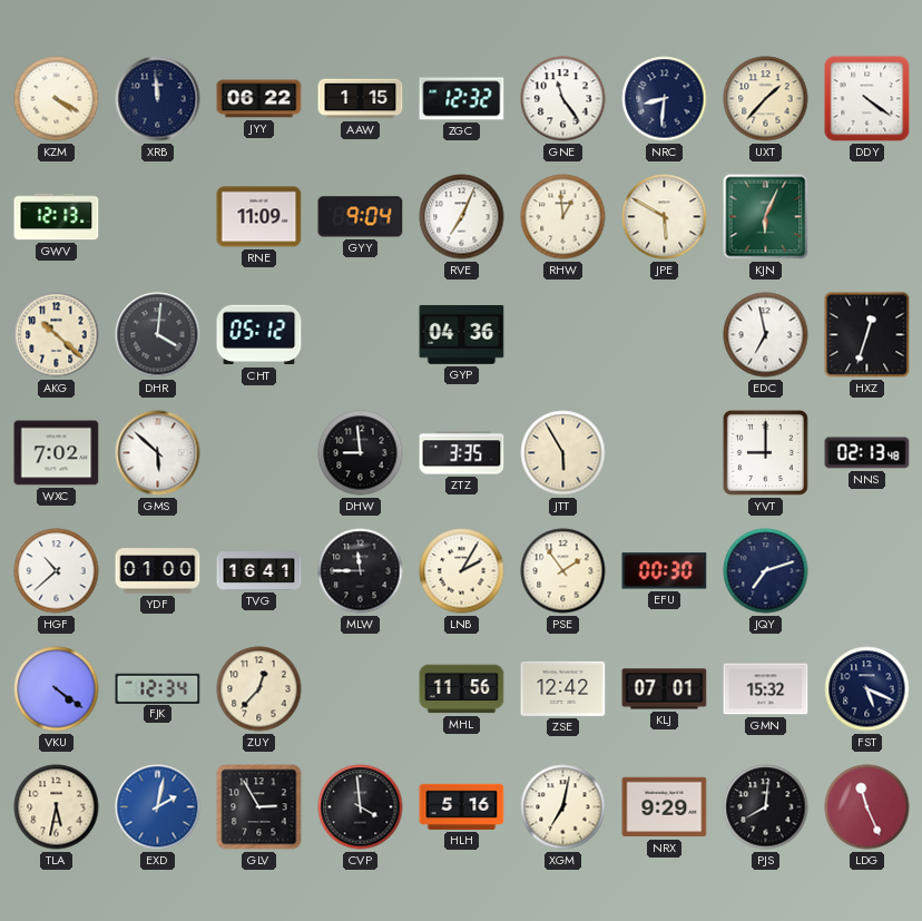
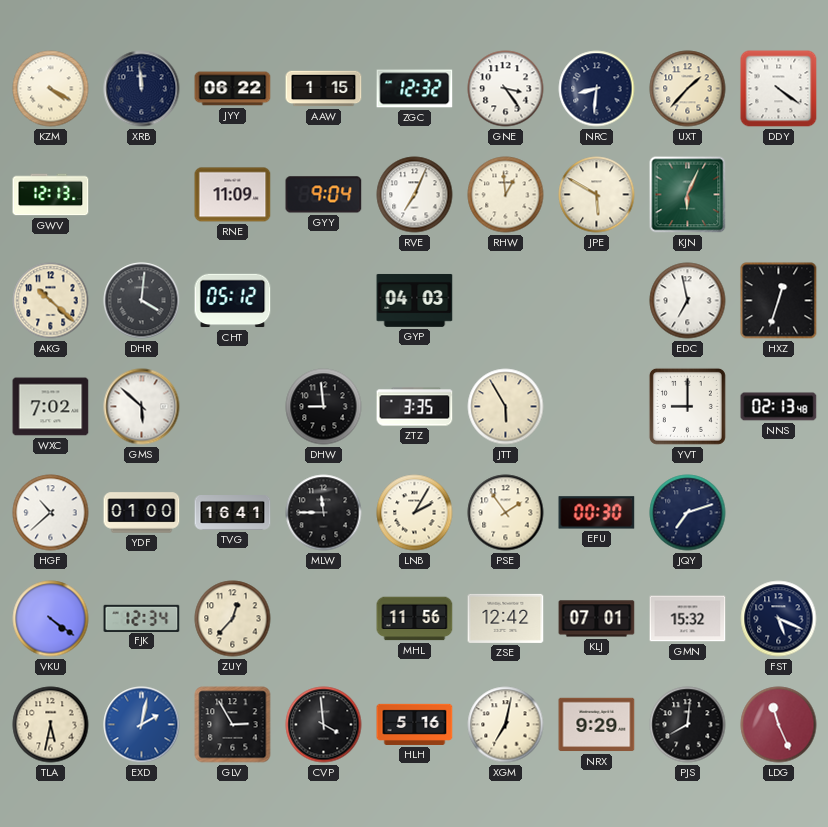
GNE: 11:24 -> 3:24 (506, 89)
GYP: 04:36 -> 04:03 (415, 300)
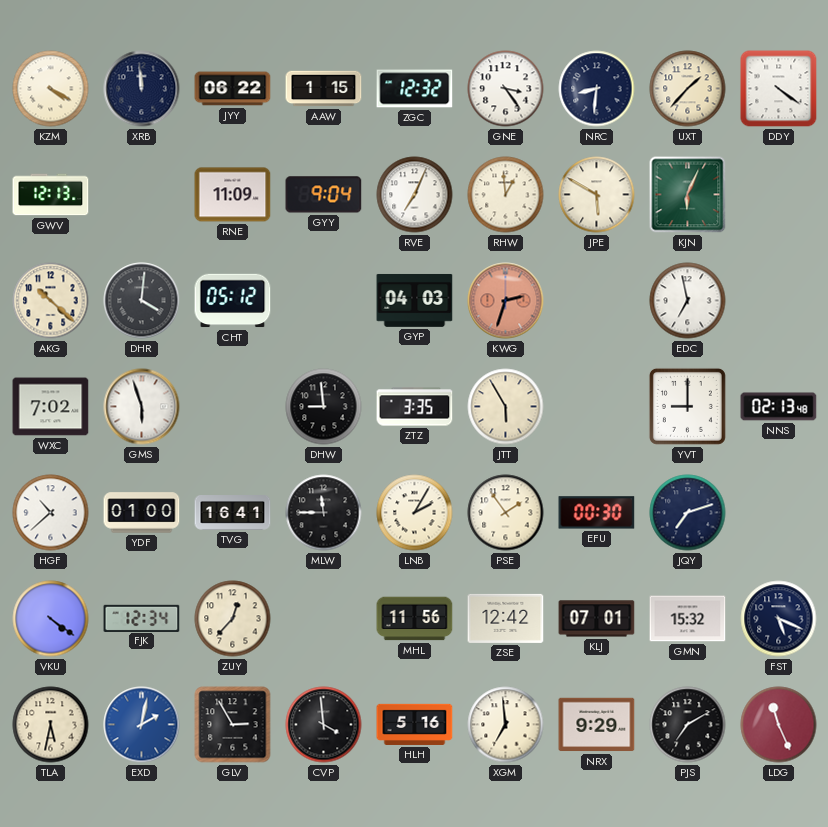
KWG: none -> 2:33 (506, 301)
HXZ: 12:33 -> none (779, 301)
GMS: 5:52 -> 5:57 (142, 407)
XGM: 7:02 -> 6:59 (506, 725)
PJS: 8:01 -> 7:10 (688, 725)
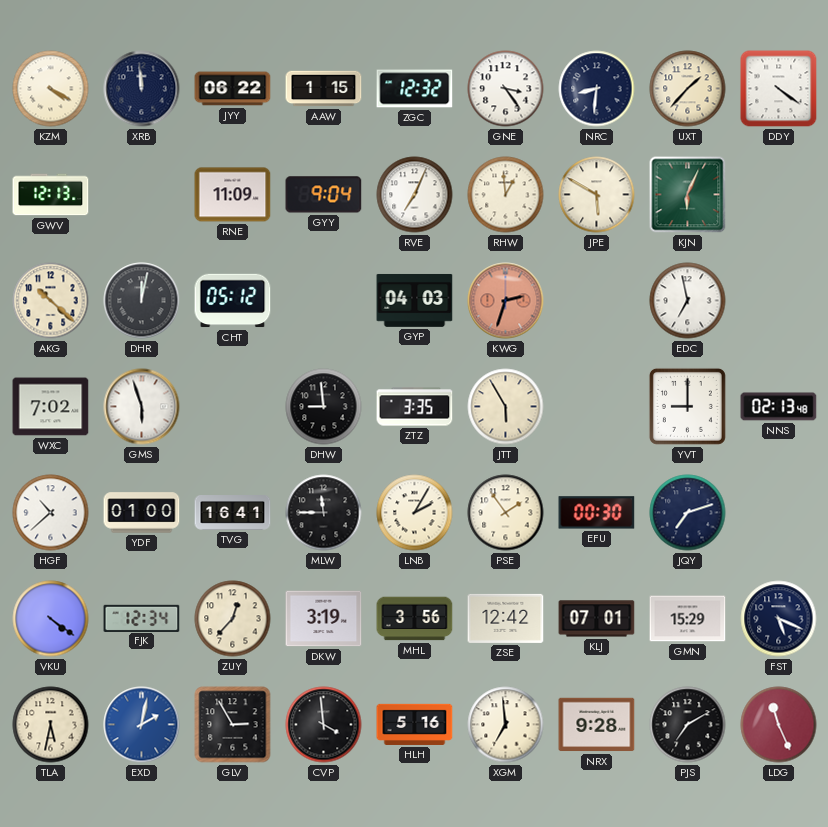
DHR: 4:01 -> 12:02 (142, 301)
DKW: none -> 3:19 (324, 619)
MHL: 11:56 -> 3:56 (415, 619)
GMN: 15:32 -> 15:29 (688, 619)
NRX: 9:29 -> 9:28 (597, 725)
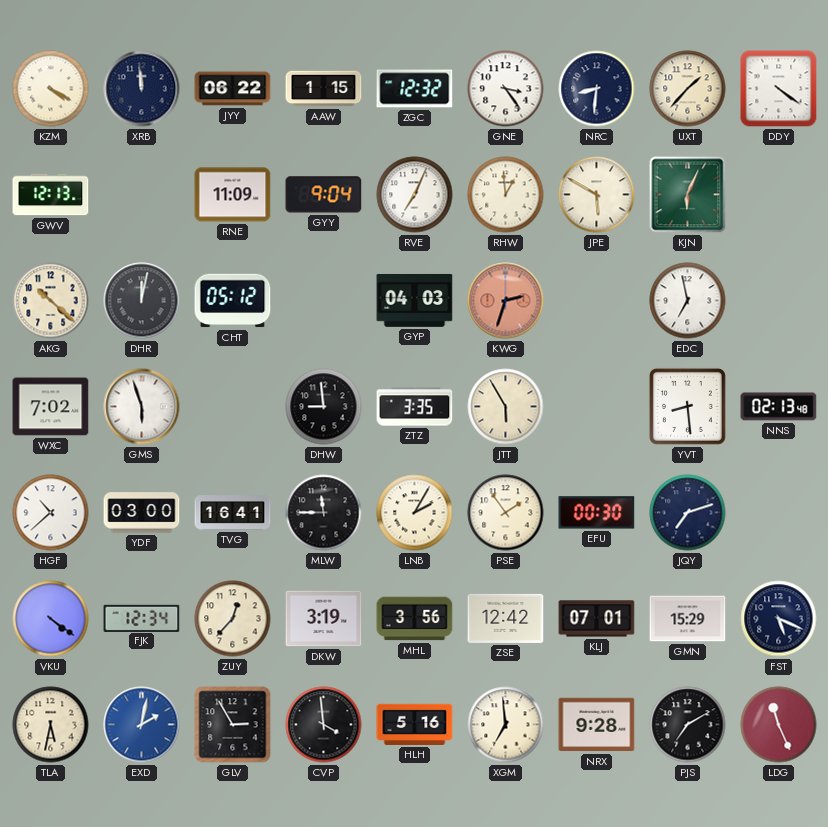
YVT: 9:00 -> 8:29 (687, 406)
YDF: 01:00 -> 03:00 (142, 513)
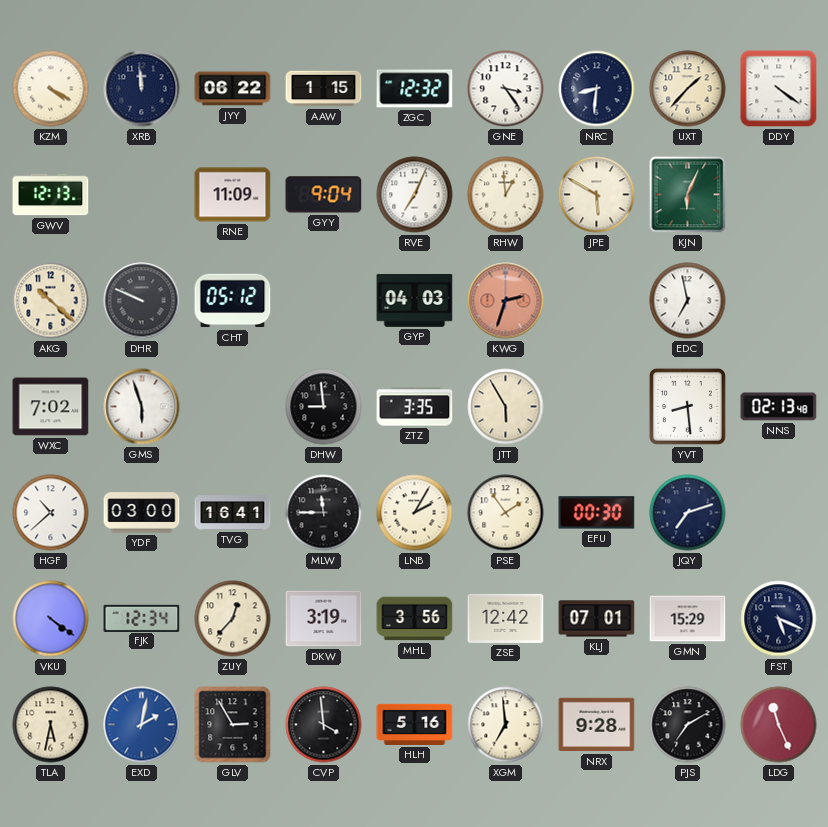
DHR: 12:02 -> 9:49 (142, 301)
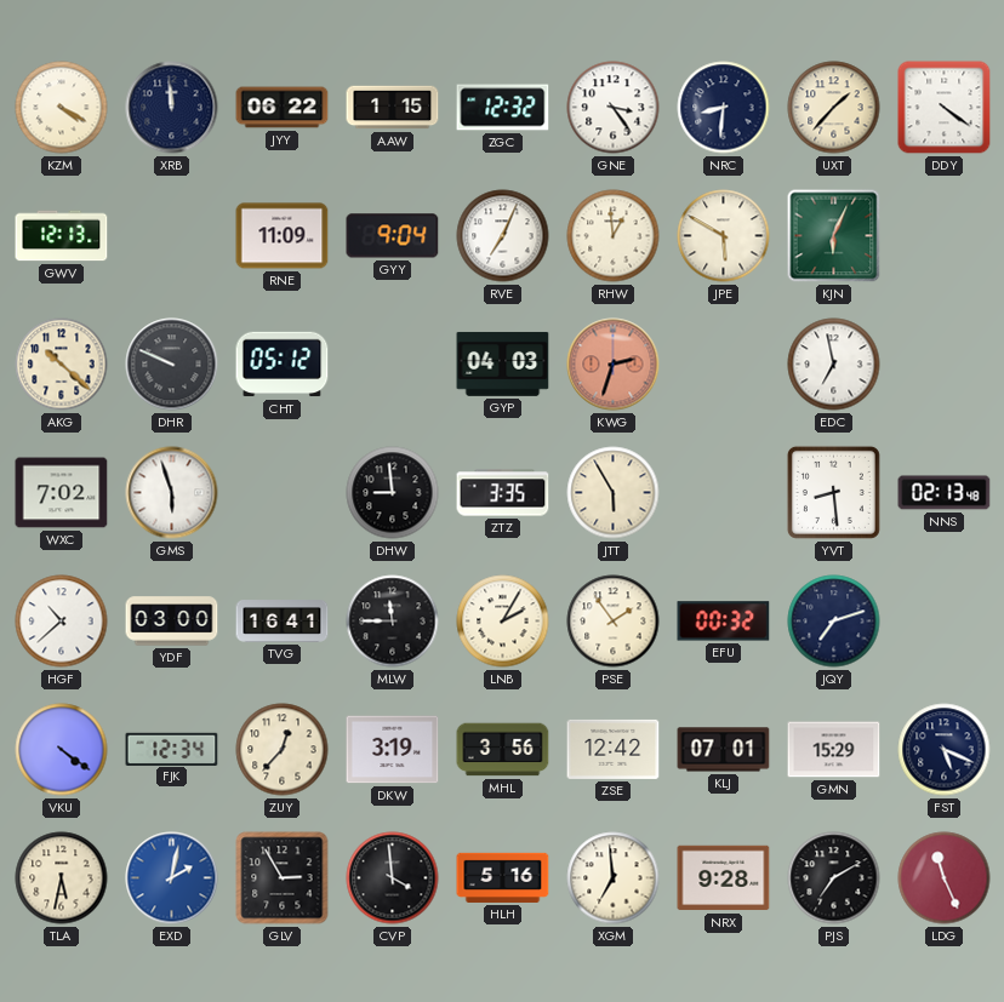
EFU: 00:30 -> 00:32 (724, 622)
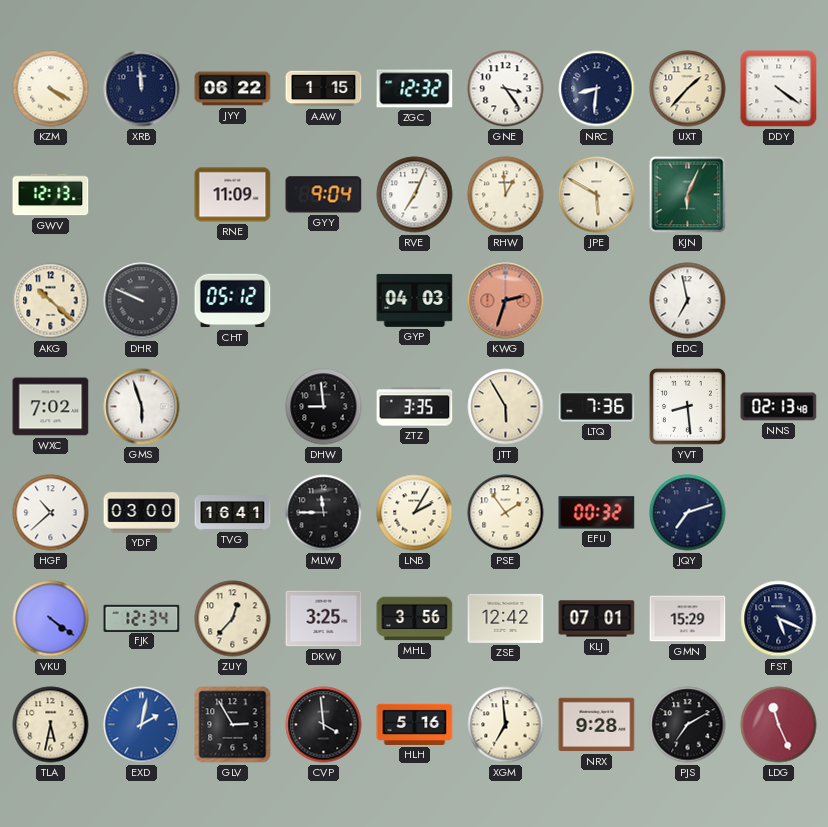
LTQ: none -> 7:36 (597, 407)
DKW: 3:19 -> 3:25 (324, 619)
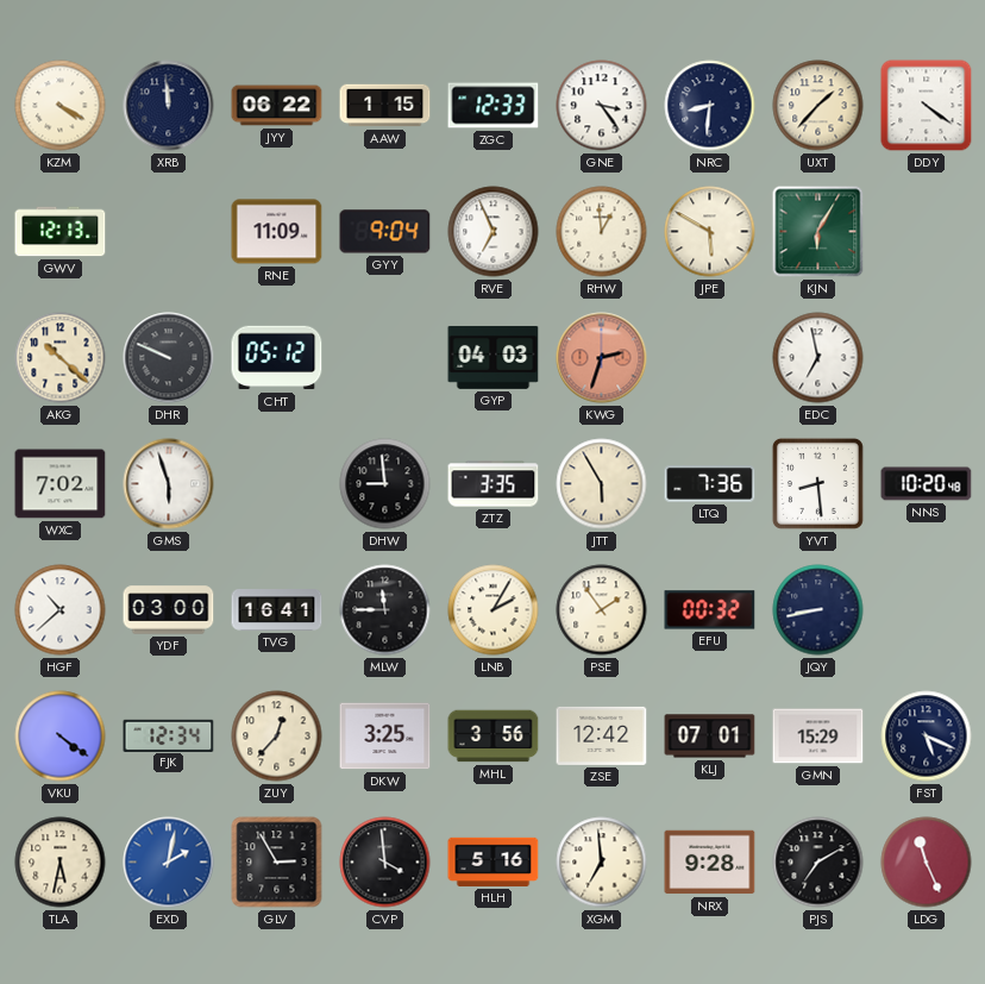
ZGC: 12:32 -> 12:33 (494, 106)
RVE: 7:04 -> 6:56 (494, 232)
KJN: 6:04 -> 6:05 (818, 232)
NNS: 02:13 -> 10:20 (927, 484)
JQY: 7:12 -> 8:43 (818, 610)
